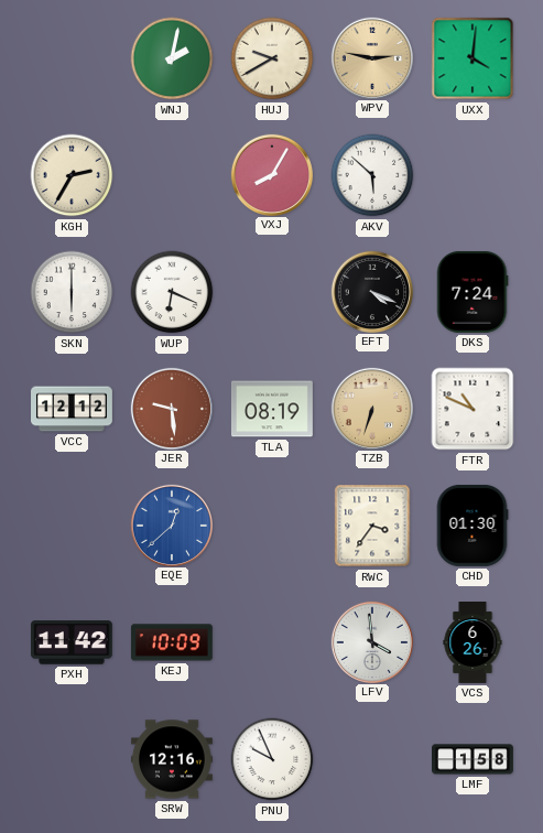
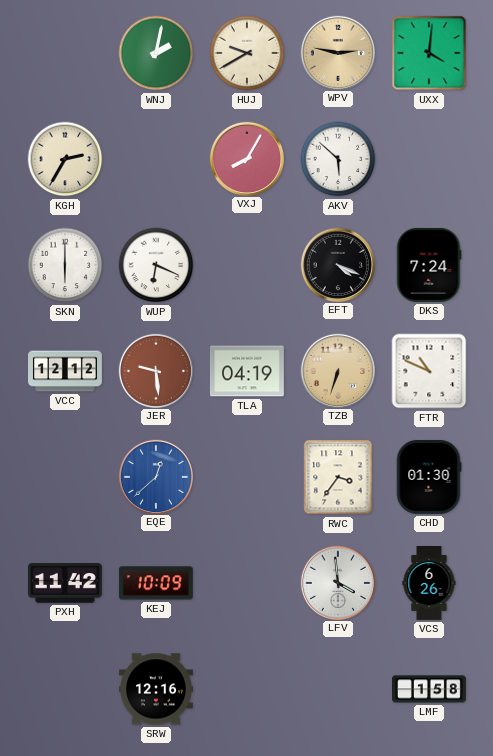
TLA: 08:19 -> 04:19 (247, 371)
PNU: 9:56 -> none (272, 759)
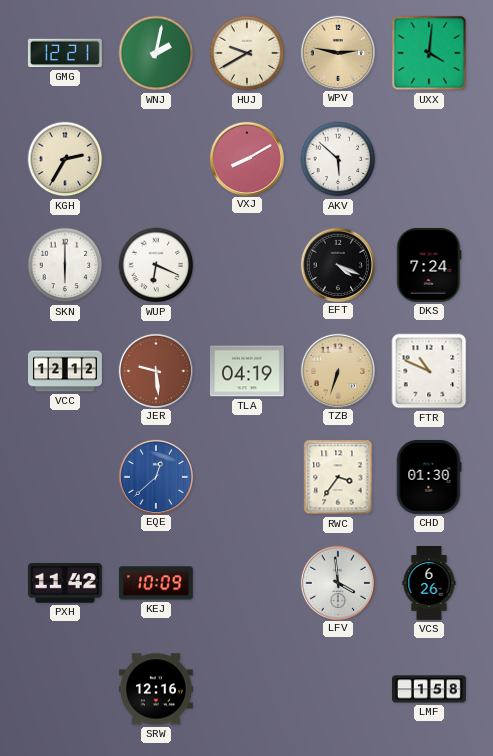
GMG: none -> 12:21 (65, 53)
VXJ: 8:05 -> 8:10 (246, 158)
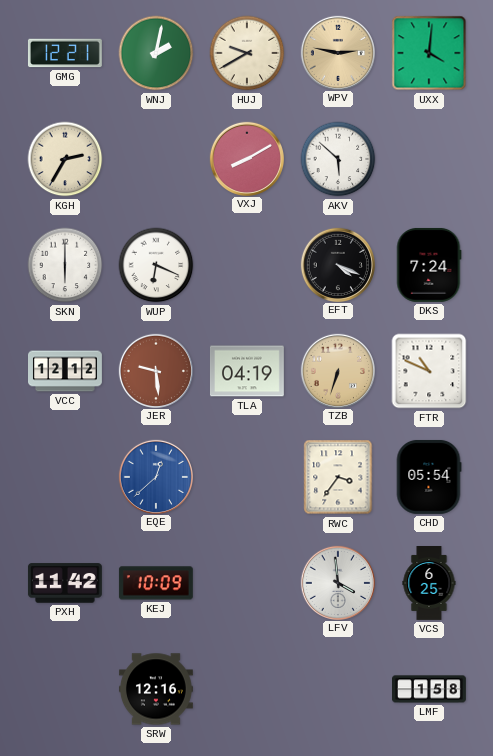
CHD: 01:30 -> 05:54 (429, 477)
VCS: 6:26 -> 6:25 (429, 584)
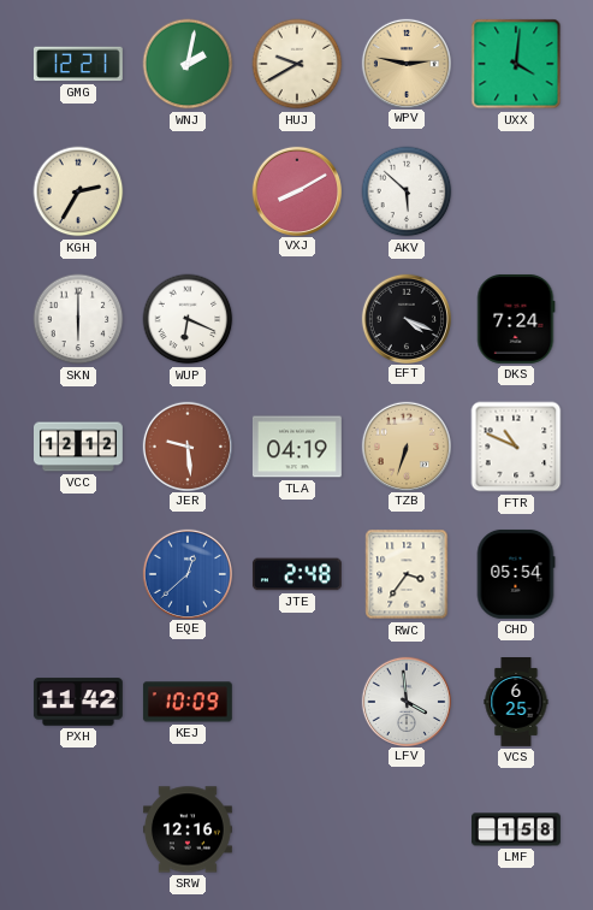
JTE: none -> 2:48 (297, 574)
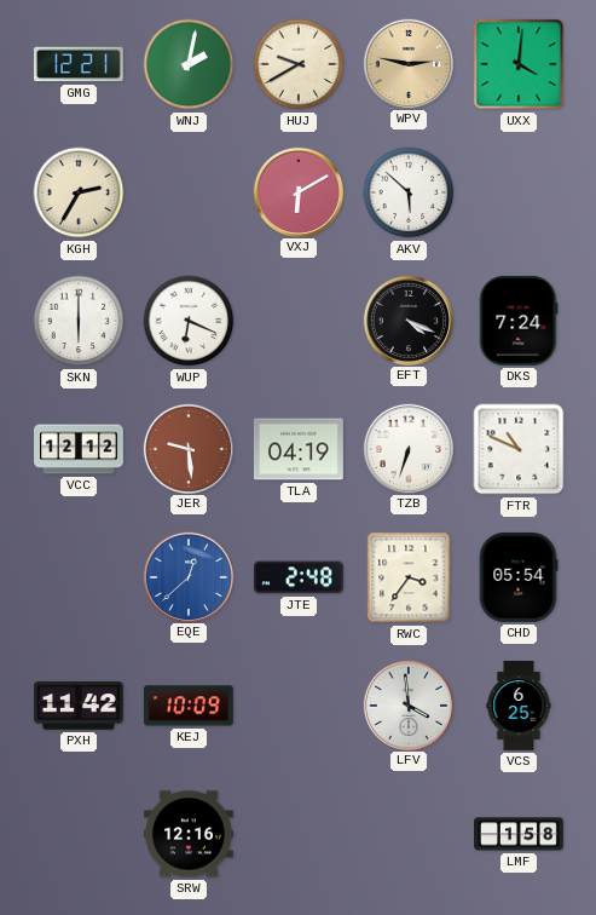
VXJ: 8:10 -> 6:10 (297, 191)
TZB dial: champagne -> white (407, 448)
